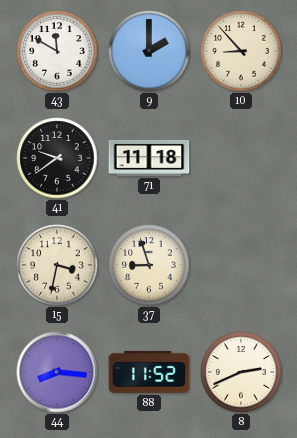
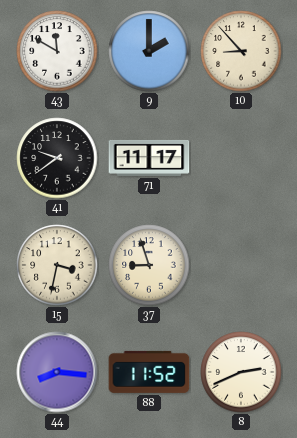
71: 11:18 -> 11:17 (149, 158)
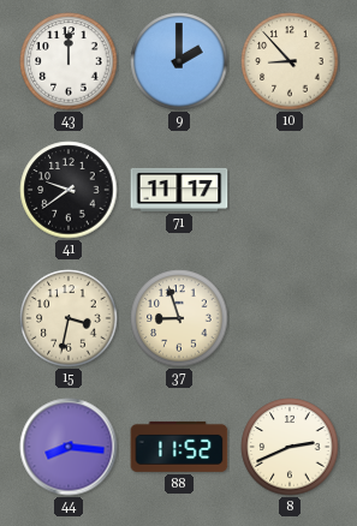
43: 11:50 -> 12:00 (69, 61)
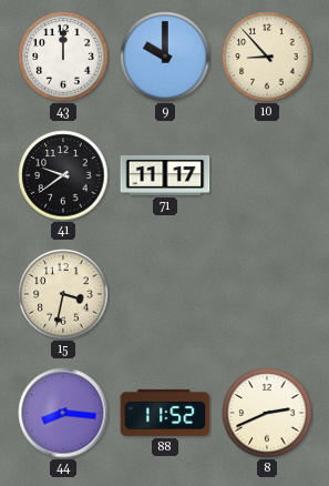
9: 2:00 -> 10:00 (165, 57)
37: 8:57 -> none (179, 318)
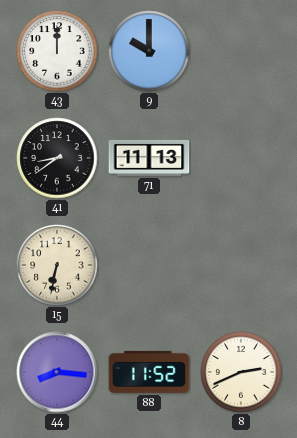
10: 8:53 -> none (267, 57)
41: 9:39 -> 8:39 (57, 158)
71: 11:17 -> 11:13 (149, 158)
15: 3:32 -> 6:32 (57, 265)
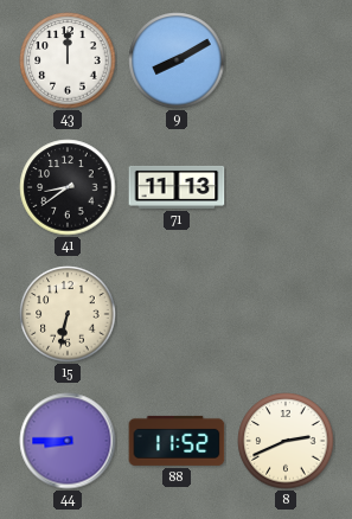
9: 10:00 -> 8:10 (177, 60)
44: 8:16 -> 8:45 (68, 441)
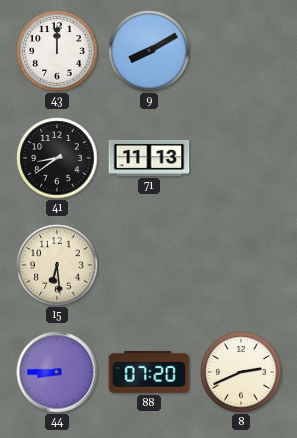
15: 6:32 -> 6:29 (57, 265)
88: 11:52 -> 07:20 (149, 372)
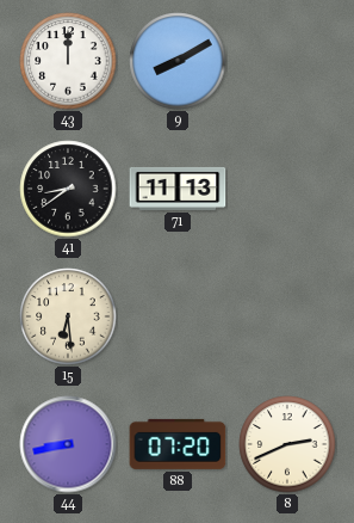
44: 8:45 -> 8:43 (68, 444)
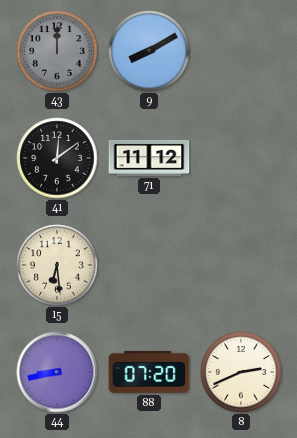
43 dial: white -> grey (57, 51)
41: 8:39 -> 12:09 (57, 158)
71: 11:13 -> 11:12 (149, 158)
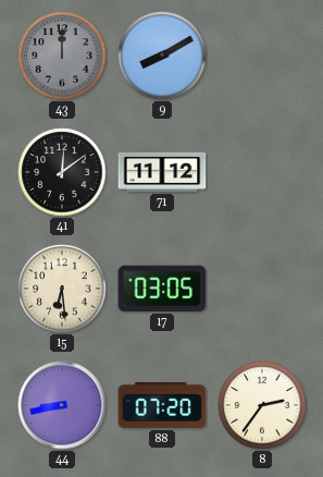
17: none -> 03:05 (162, 289)
8: 2:41 -> 2:36 (262, 405)
